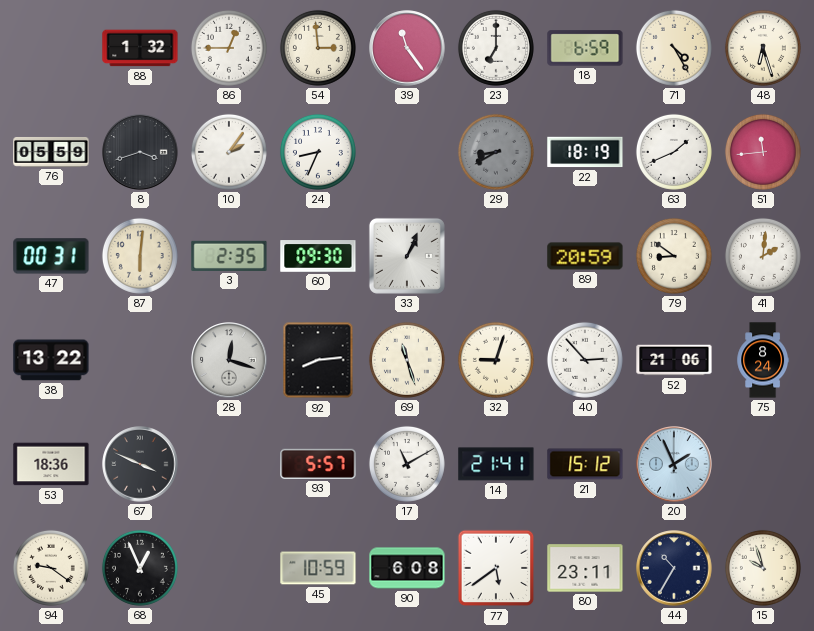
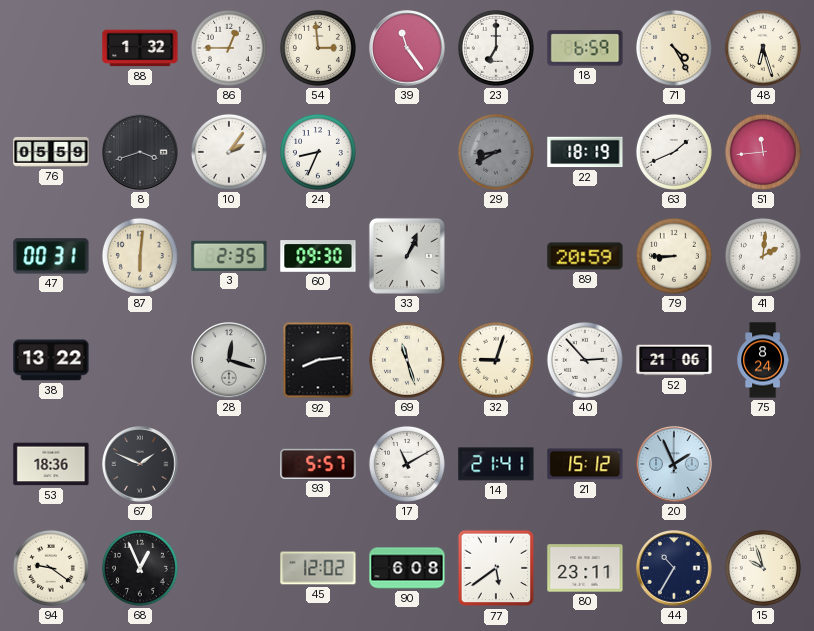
79: 8:51 -> 8:45 (674, 256)
67: 3:49 -> 1:49 (140, 464)
45: 10:59 -> 12:02 (318, 568)
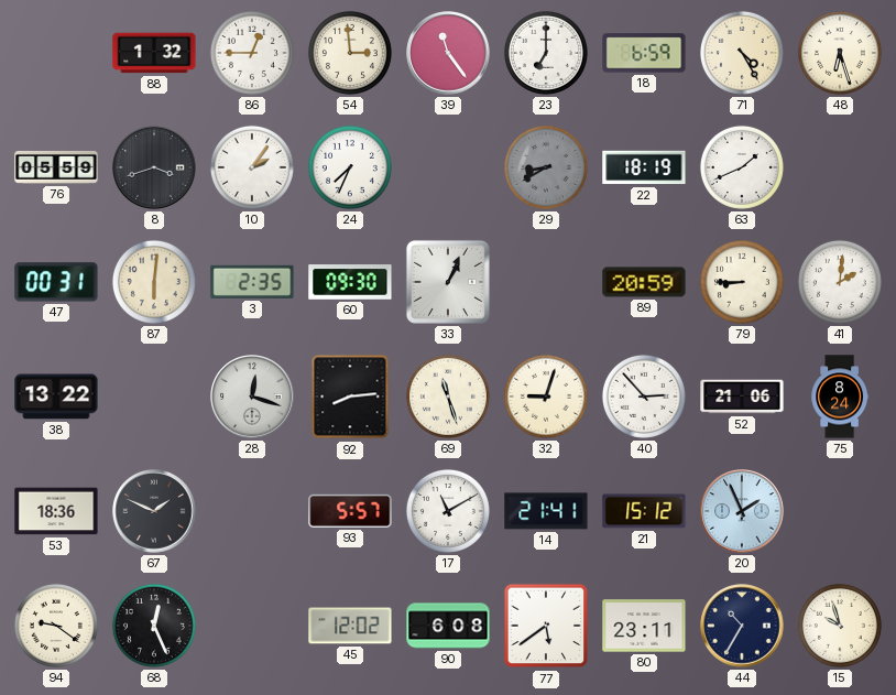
24: 8:34 -> 7:34 (350, 167)
51: 11:44 -> none (763, 152)
68: 12:56 -> 12:26 (154, 626)
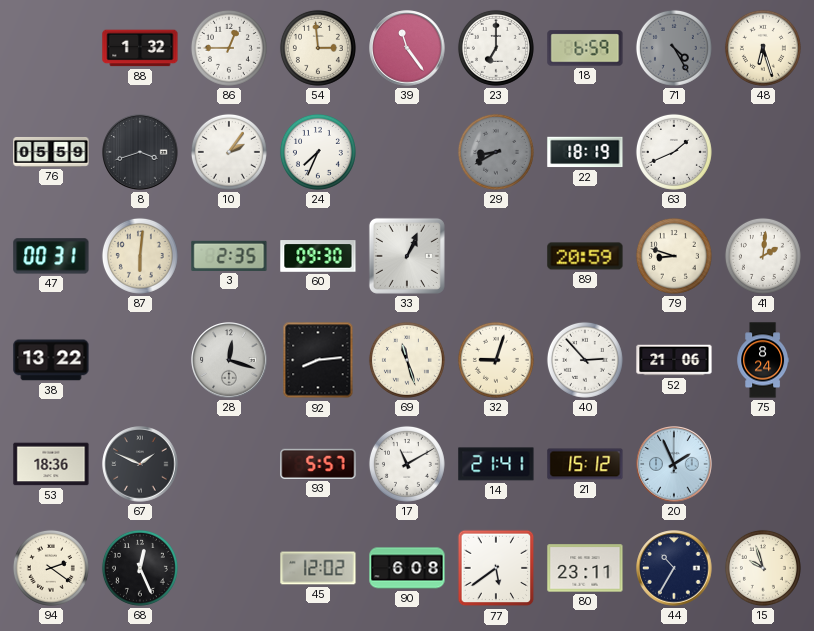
71 dial: cream -> grey (674, 48)
79: 8:45 -> 8:48 (674, 256)
94: 9:21 -> 2:21 (51, 568)
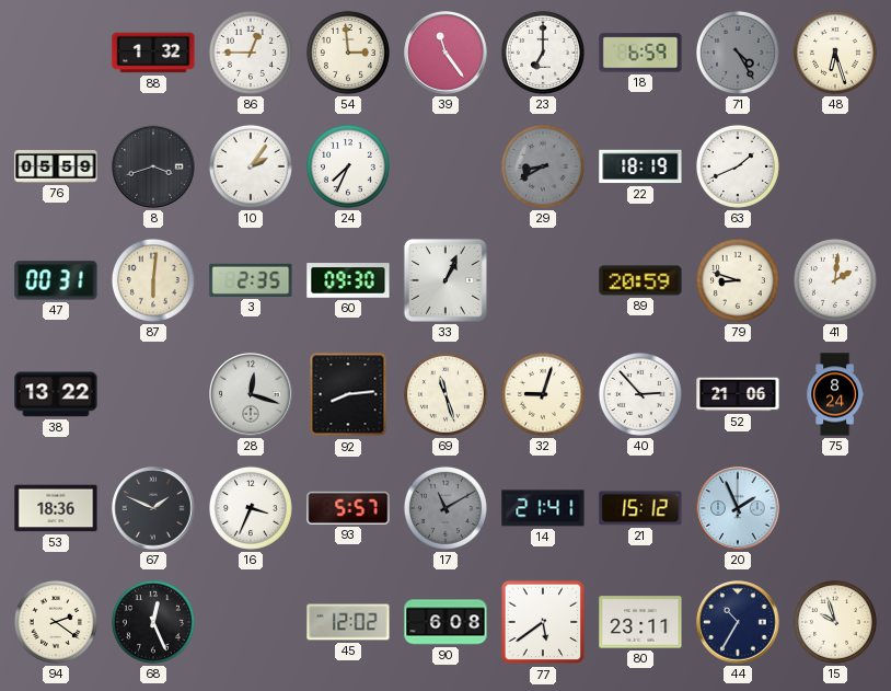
16: none -> 3:34 (251, 508)
17 dial: white -> grey (445, 508)
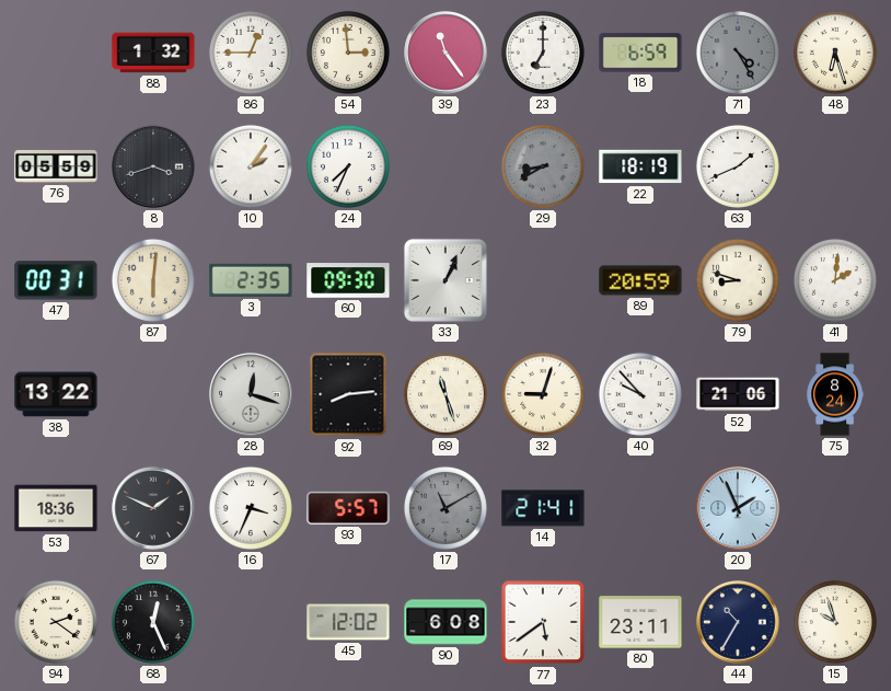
40: 2:53 -> 9:53 (640, 394)
21: 15:12 -> none (640, 508)
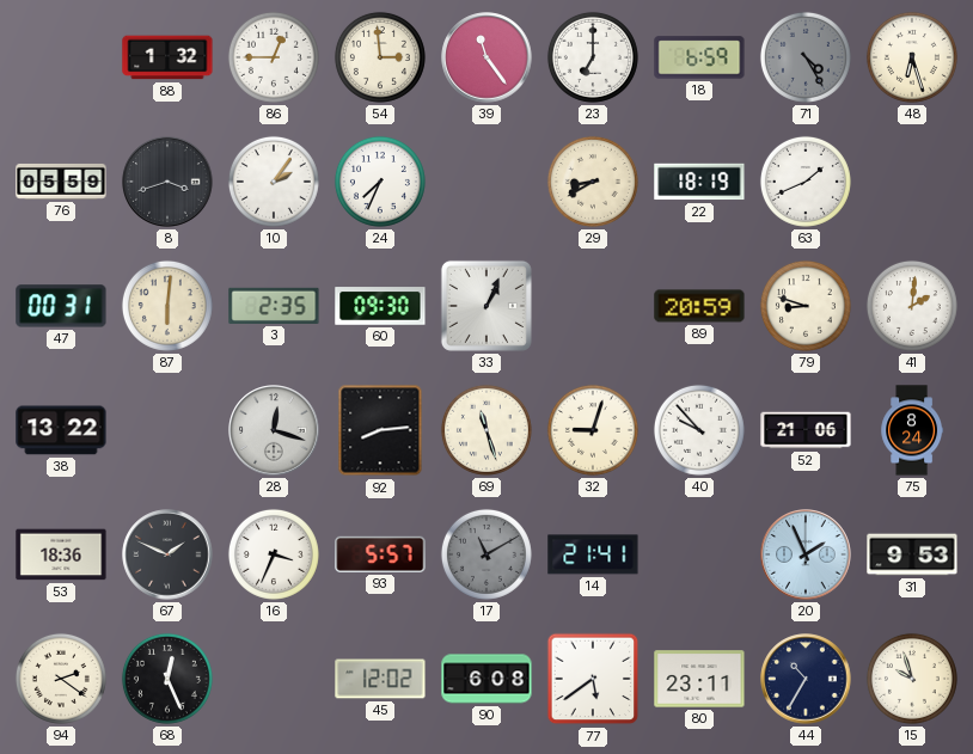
29 dial: grey -> cream (593, 182)
31: none -> 9:53 (912, 554)
